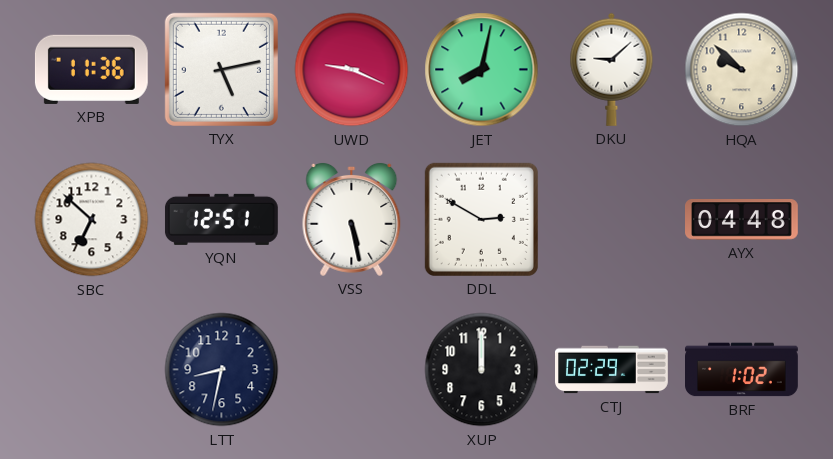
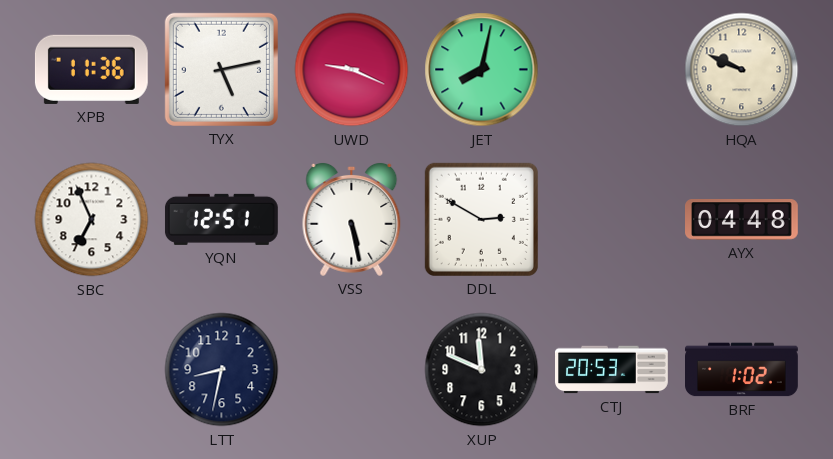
DKU: 9:08 -> none (612, 69)
HQA: 9:52 -> 9:49 (742, 70)
SBC: 6:52 -> 6:56 (92, 220)
XUP: 12:00 -> 11:49 (482, 370)
CTJ: 02:29 -> 20:53 (612, 370)
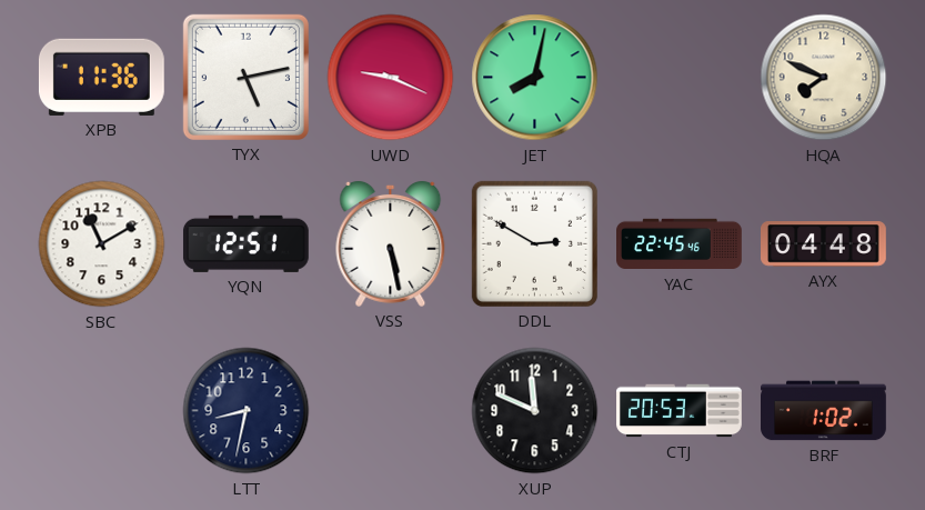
HQA: 9:49 -> 7:49 (824, 78)
SBC: 6:56 -> 11:10 (102, 244)
YAC: none -> 22:45 (680, 244)
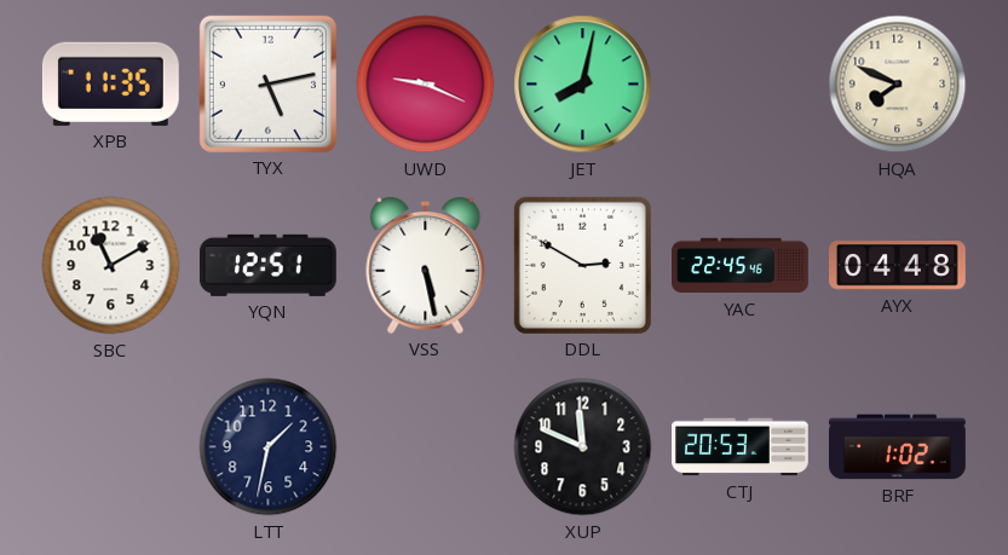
XPB: 11:36 -> 11:35 (110, 83)
LTT: 8:32 -> 1:32 (269, 447)
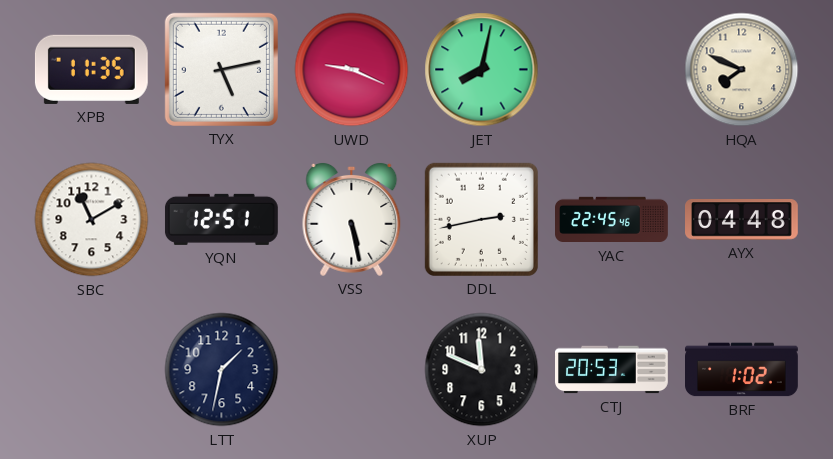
DDL: 2:50 -> 2:43 (481, 219)
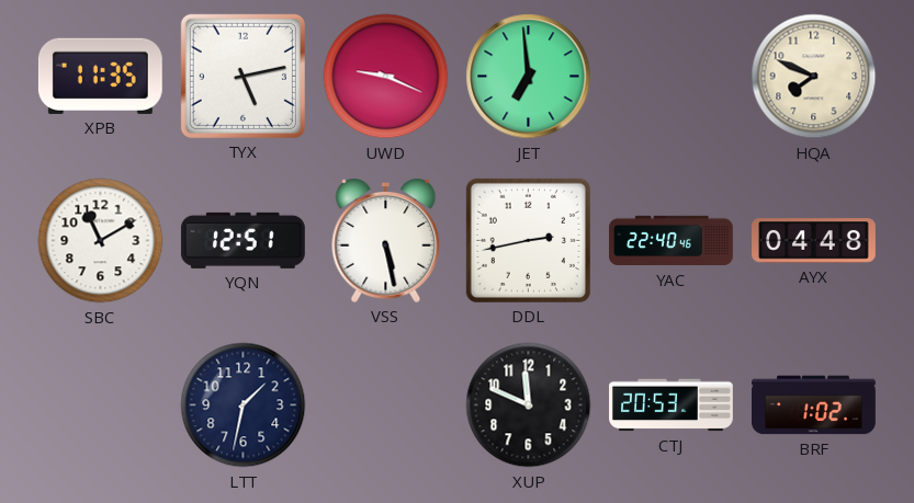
JET: 8:02 -> 6:59 (529, 77)
YAC: 22:45 -> 22:40 (672, 241)
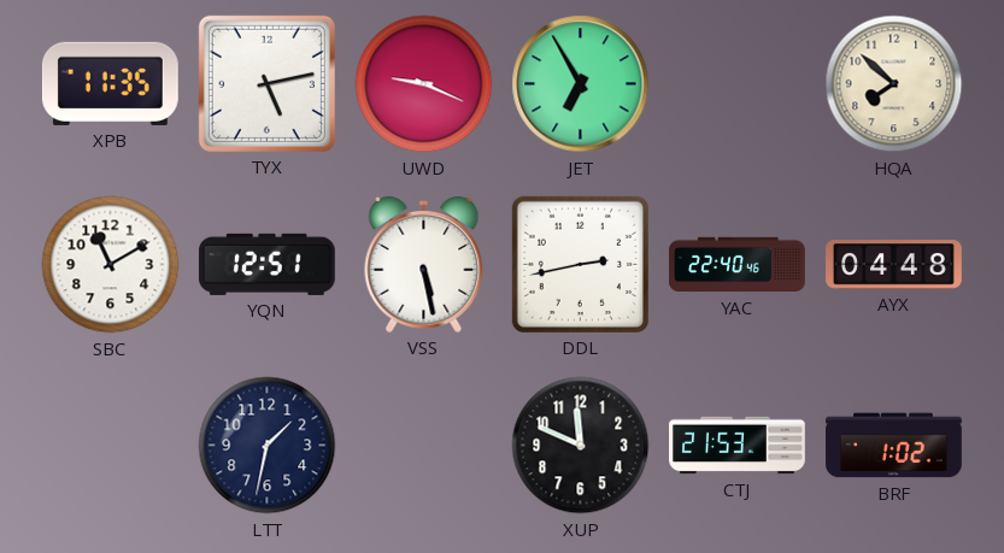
JET: 6:59 -> 6:55 (581, 84)
HQA: 7:49 -> 7:52 (894, 84)
CTJ: 20:53 -> 21:53 (738, 446)
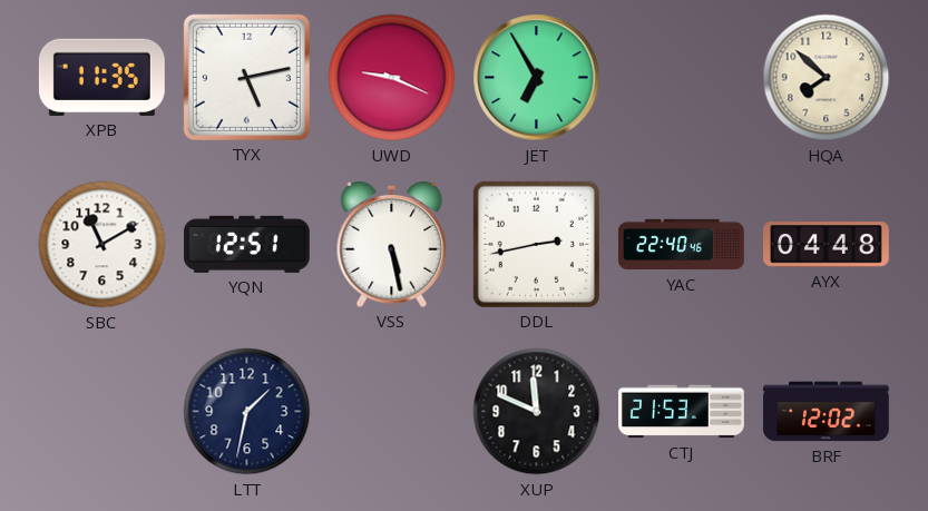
BRF: 1:02 -> 12:02 (827, 412)
